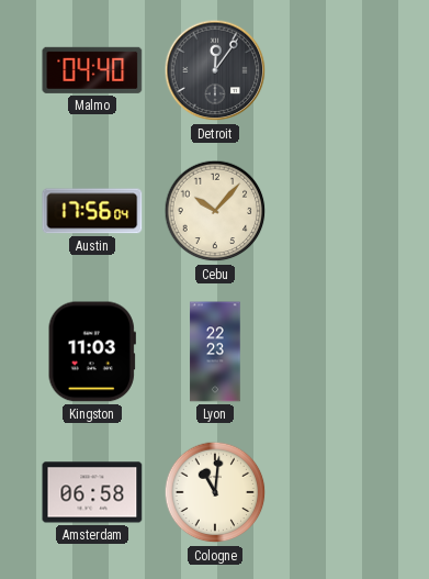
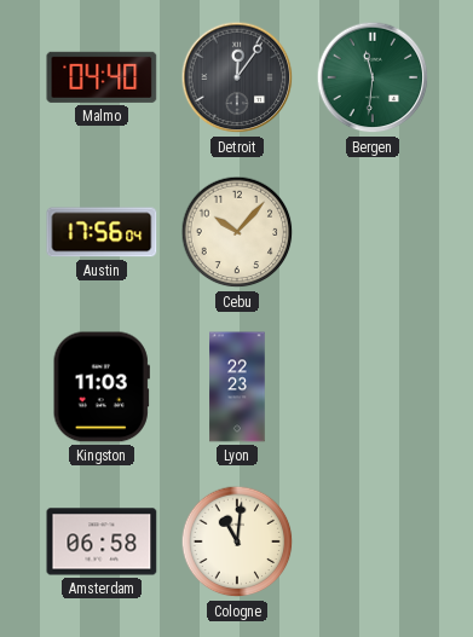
Bergen: none -> 11:31 (373, 77)
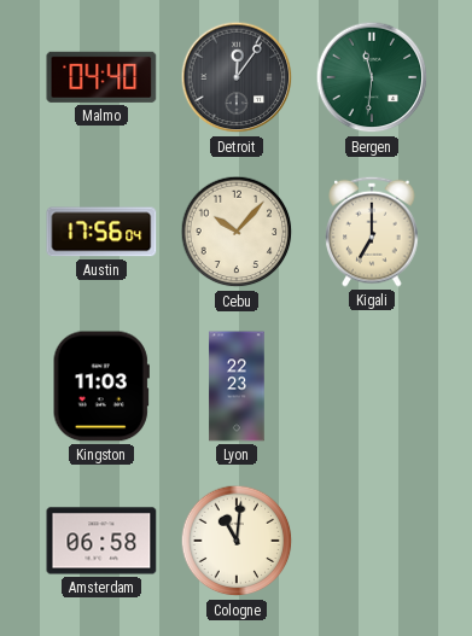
Kigali: none -> 7:00 (372, 232)
